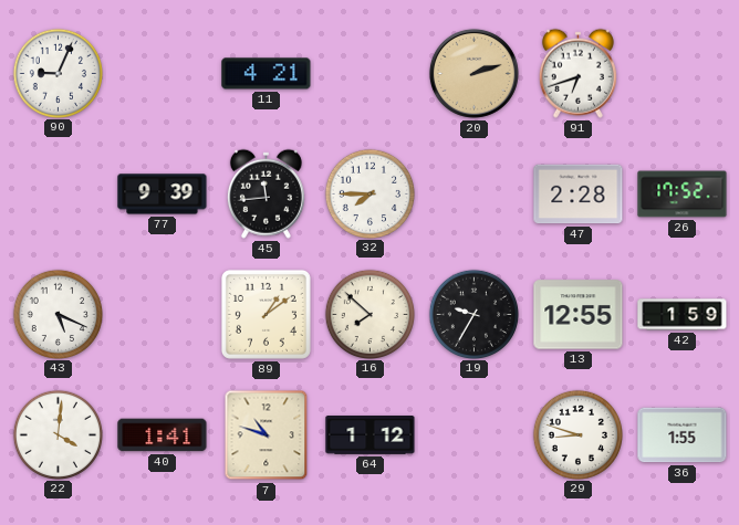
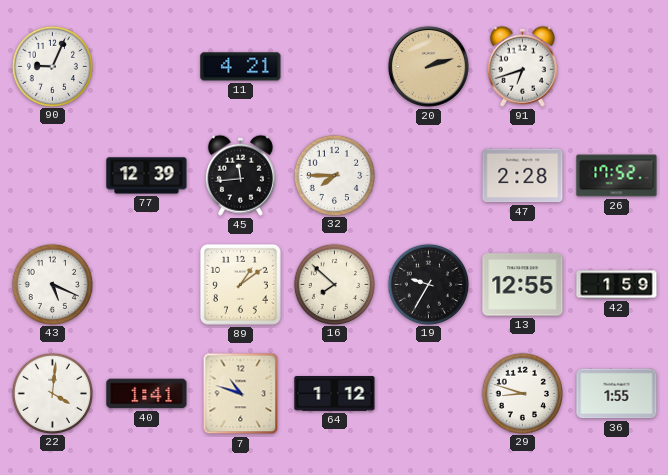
77: 9:39 -> 12:39 (147, 176)
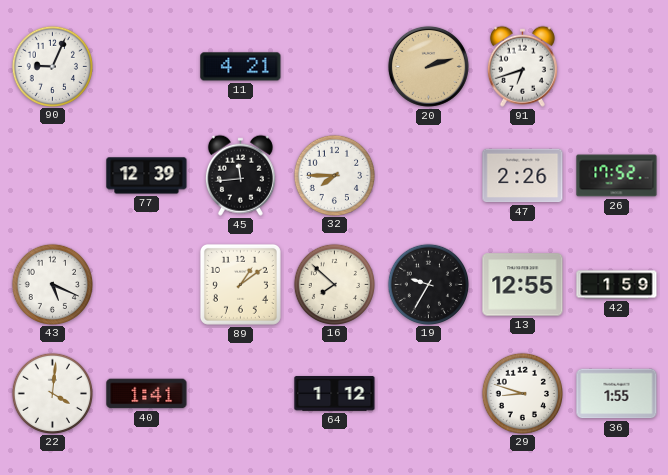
47: 2:28 -> 2:26 (523, 176)
7: 10:48 -> none (241, 394)
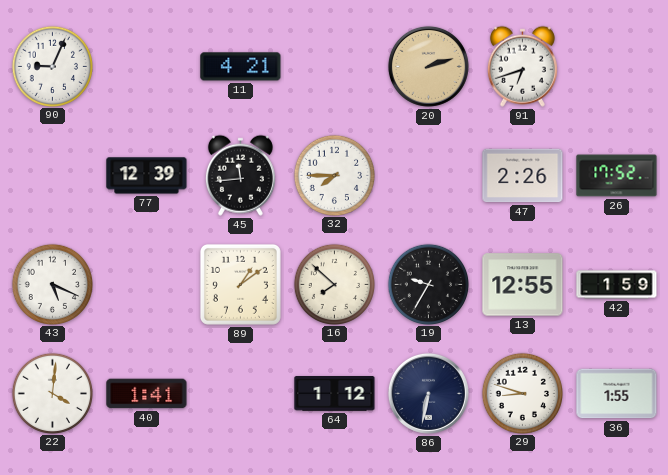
86: none -> 6:32 (428, 393)
